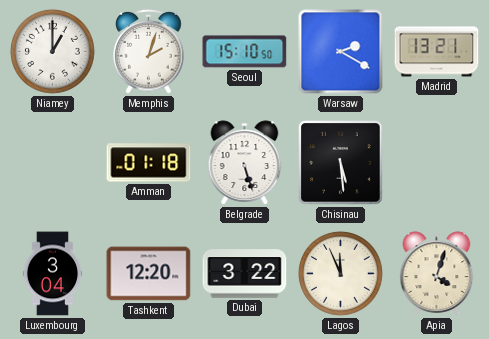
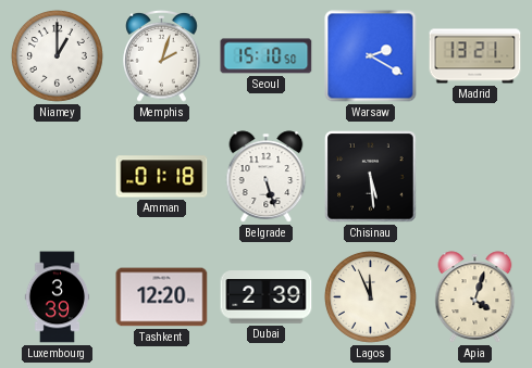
Luxembourg: 3:04 -> 3:39 (58, 297)
Dubai: 3:22 -> 2:39 (267, 297)
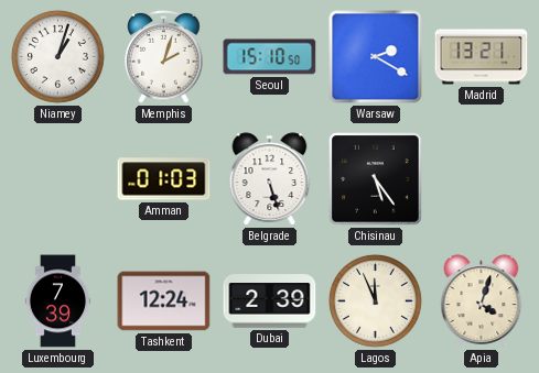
Niamey: 1:00 -> 1:03 (57, 56)
Amman: 01:18 -> 01:03 (164, 179)
Chisinau: 5:29 -> 5:24 (376, 179)
Luxembourg: 3:39 -> 7:39 (58, 301)
Tashkent: 12:20 -> 12:24 (164, 301)
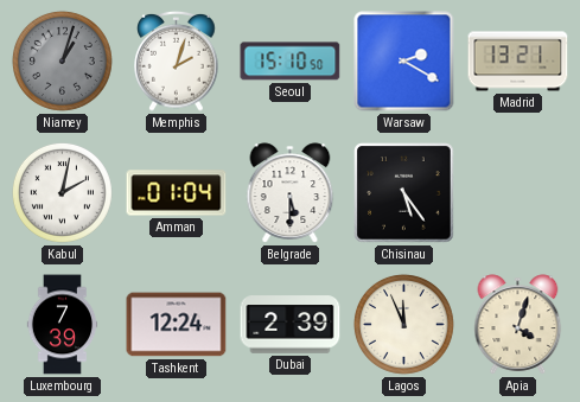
Niamey dial: white -> grey (62, 60)
Kabul: none -> 2:02 (62, 192)
Amman: 01:03 -> 01:04 (177, 193)
Belgrade: 5:27 -> 5:30 (291, 193)
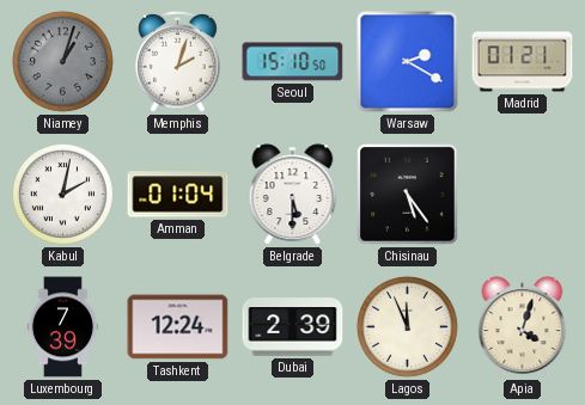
Madrid: 13:21 -> 01:21 (523, 62)
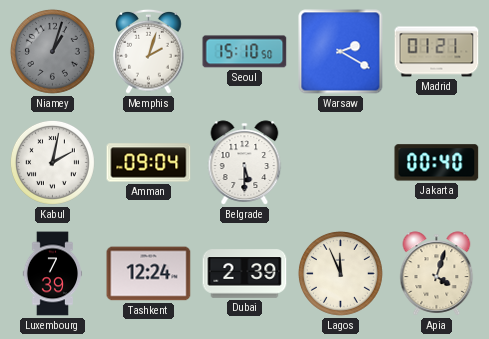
Amman: 01:04 -> 09:04 (149, 163)
Chisinau: 5:24 -> none (408, 195)
Jakarta: none -> 00:40 (437, 163)
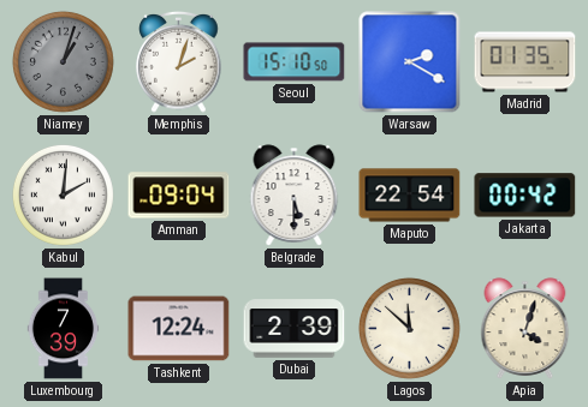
Madrid: 01:21 -> 01:35 (525, 62)
Kabul: 2:02 -> 2:01 (63, 194)
Maputo: none -> 22:54 (410, 196)
Jakarta: 00:40 -> 00:42 (525, 196)
Lagos: 11:56 -> 11:52 (409, 328)
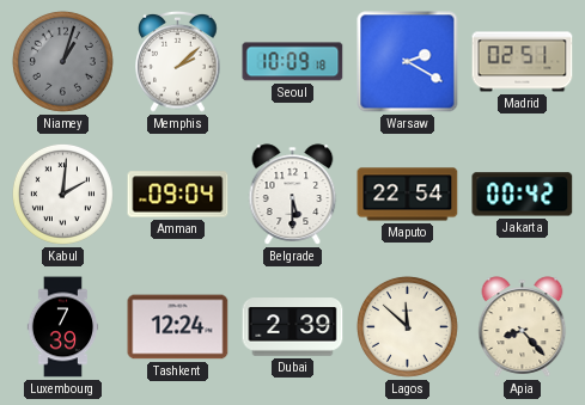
Memphis: 2:03 -> 2:08 (178, 61)
Seoul: 15:10 -> 10:09 (293, 62)
Madrid: 01:35 -> 02:51 (523, 62)
Apia: 4:03 -> 8:23 (523, 327)
